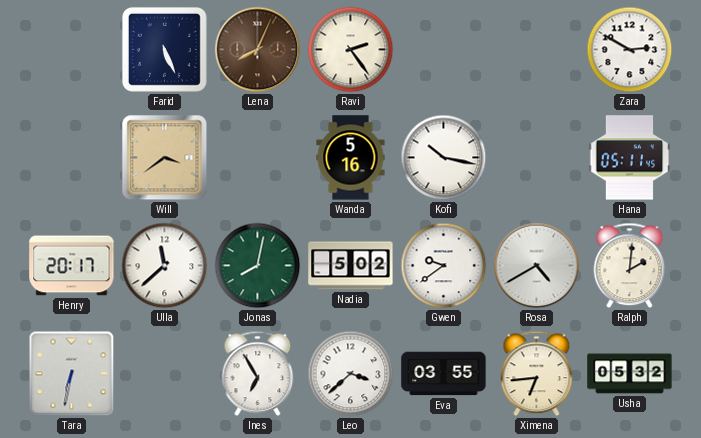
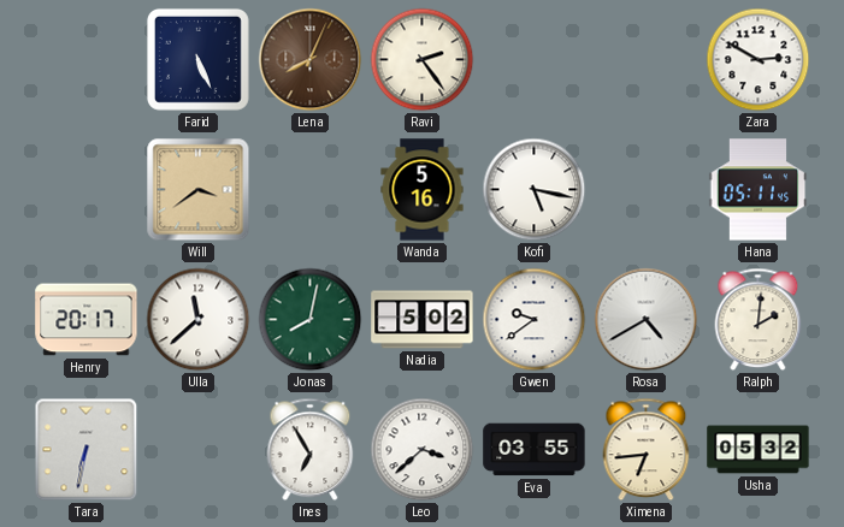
Kofi: 10:17 -> 5:17 (535, 190)
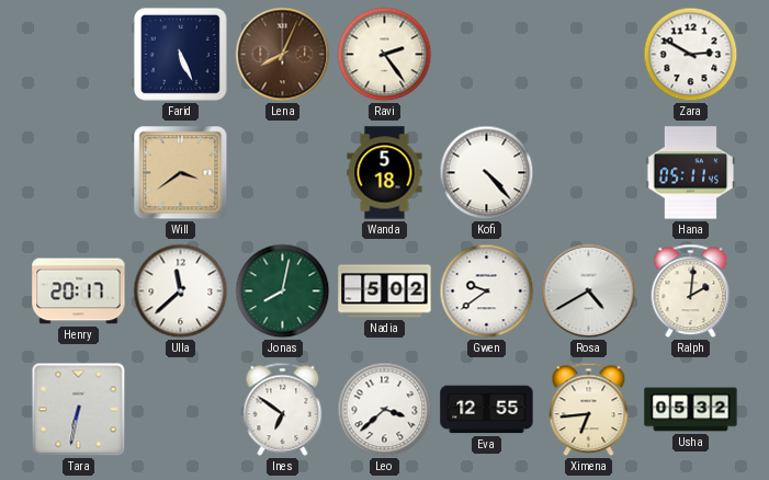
Wanda: 5:16 -> 5:18 (385, 173)
Kofi: 5:17 -> 4:23 (487, 173)
Ines: 6:55 -> 6:51 (283, 410)
Eva: 03:55 -> 12:55 (487, 410)
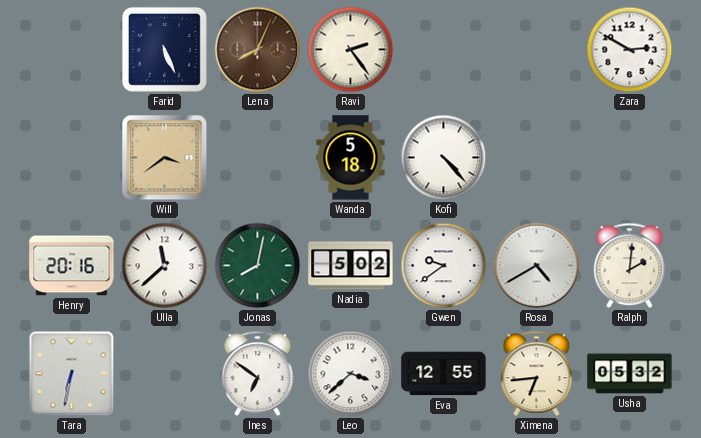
Hana: 05:11 -> none (691, 173)
Henry: 20:17 -> 20:16 (72, 266)
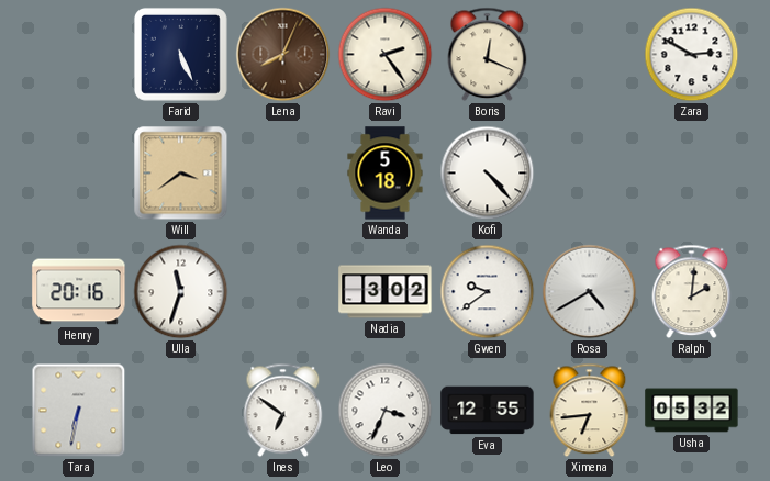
Boris: none -> 12:19 (488, 55)
Ulla: 11:38 -> 11:33 (181, 292)
Jonas: 8:02 -> none (258, 266)
Nadia: 5:02 -> 3:02 (386, 292)
Leo: 3:38 -> 3:34 (386, 411)
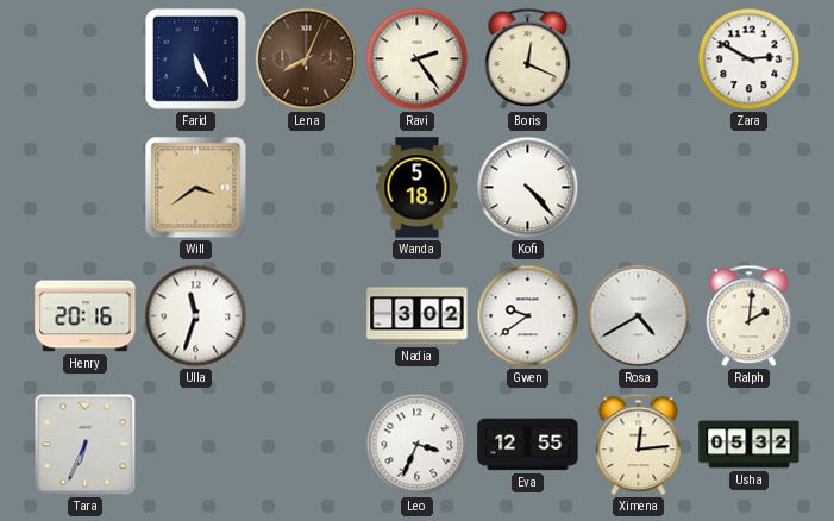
Tara: 6:32 -> 6:34 (86, 445)
Ines: 6:51 -> none (283, 411)
Ximena: 6:44 -> 12:14 (639, 445)
